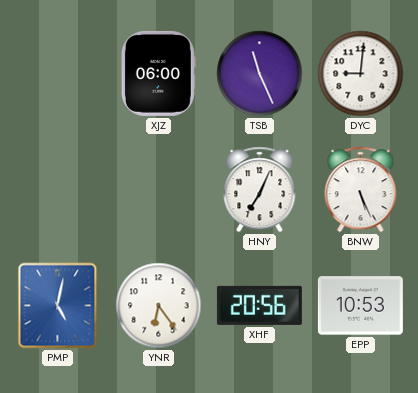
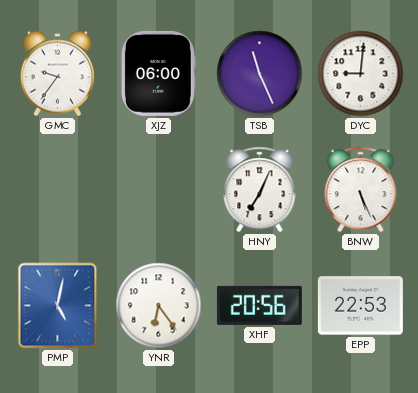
GMC: none -> 9:36 (57, 74)
EPP: 10:53 -> 22:53 (360, 306)
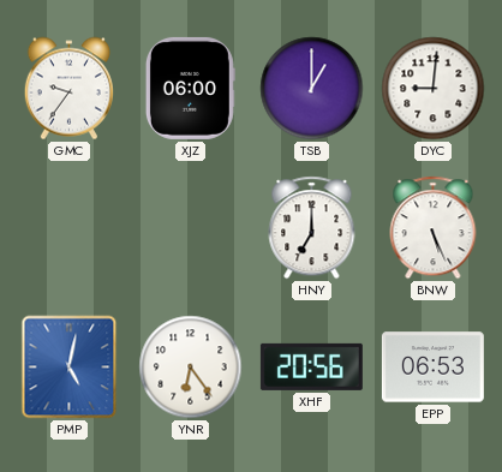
TSB: 11:26 -> 1:00 (312, 89)
HNY: 7:04 -> 7:00 (312, 228)
EPP: 22:53 -> 06:53 (432, 368)
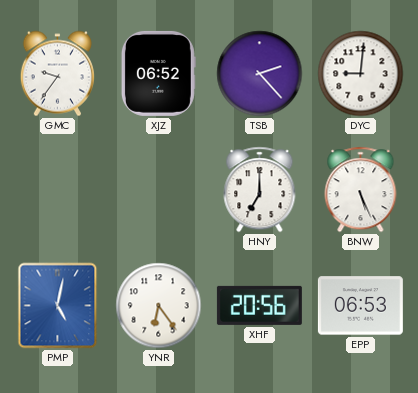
XJZ: 06:00 -> 06:52 (158, 73)
TSB: 1:00 -> 2:23 (260, 74)
